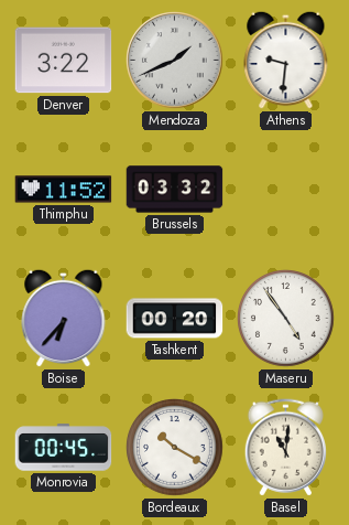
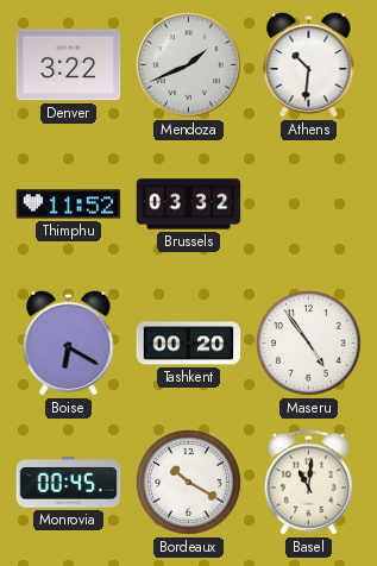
Athens: 9:31 -> 10:31 (309, 64)
Boise: 6:37 -> 6:20 (69, 342)
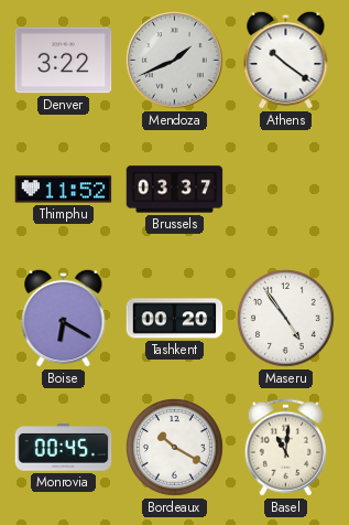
Athens: 10:31 -> 10:21 (286, 60)
Brussels: 03:32 -> 03:37 (175, 190)
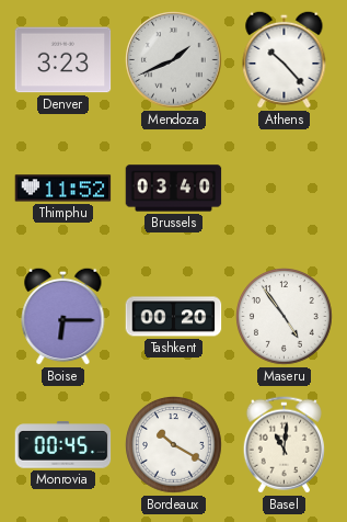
Denver: 3:22 -> 3:23 (63, 60)
Athens: 10:21 -> 10:23 (285, 59)
Brussels: 03:37 -> 03:40 (174, 189)
Boise: 6:20 -> 6:15 (63, 316)
